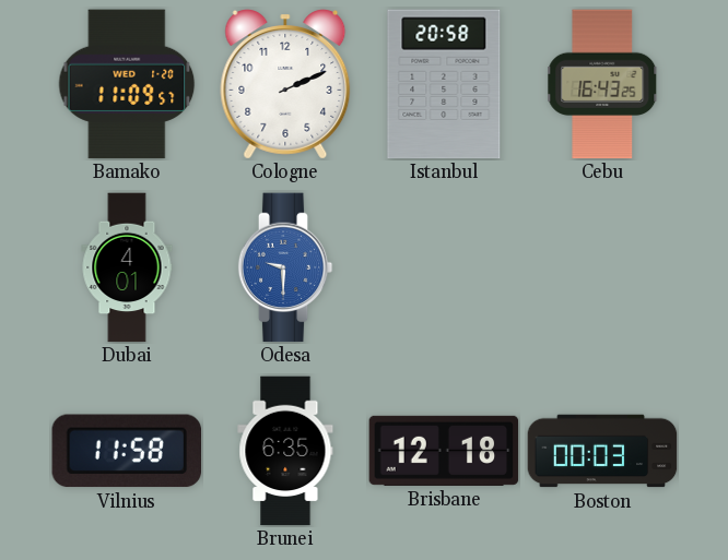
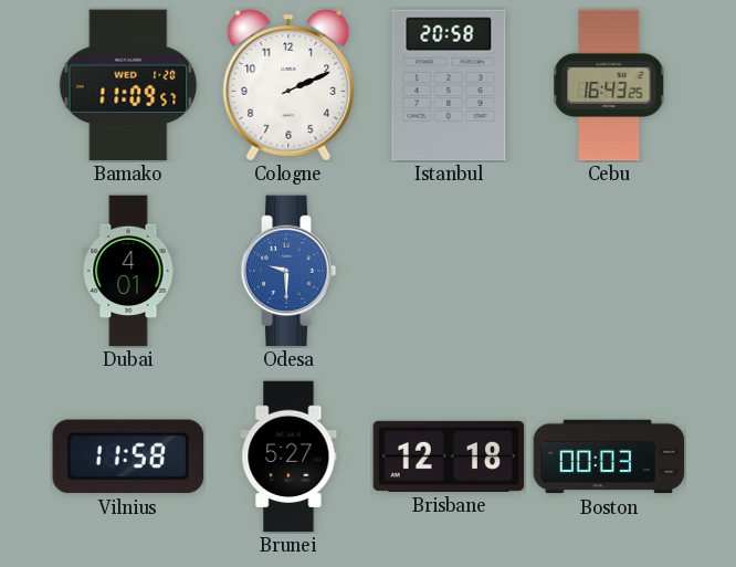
Brunei: 6:35 -> 5:27 (288, 456)
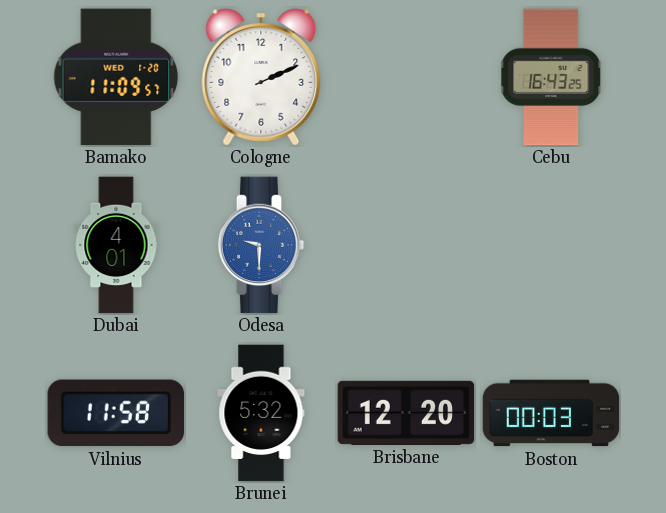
Istanbul: 20:58 -> none (449, 85)
Brunei: 5:27 -> 5:32 (261, 413)
Brisbane: 12:18 -> 12:20 (406, 413)
